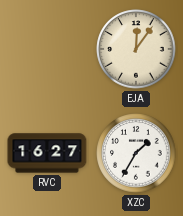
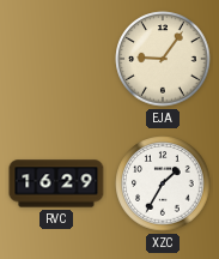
EJA: 12:06 -> 9:06 (163, 59)
RVC: 16:27 -> 16:29 (56, 183)
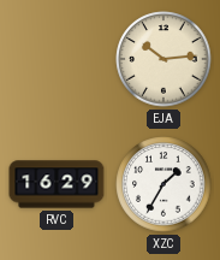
EJA: 9:06 -> 10:14 (163, 59)
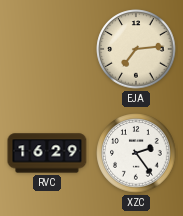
EJA: 10:14 -> 7:14 (136, 49)
XZC: 1:35 -> 2:24 (136, 153)
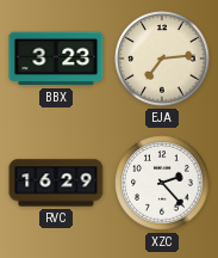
BBX: none -> 3:23 (56, 59)
XZC: 2:24 -> 2:23 (162, 183)
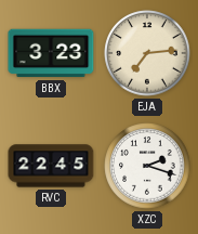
RVC: 16:29 -> 22:45 (51, 166)
XZC: 2:23 -> 2:18 (147, 166)
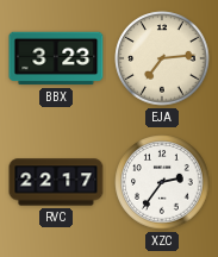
RVC: 22:45 -> 22:17 (56, 182)
XZC: 2:18 -> 2:36 (162, 182)
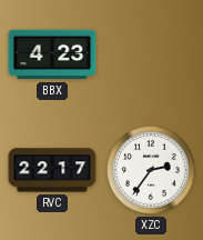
BBX: 3:23 -> 4:23 (52, 54)
EJA: 7:14 -> none (162, 58)
